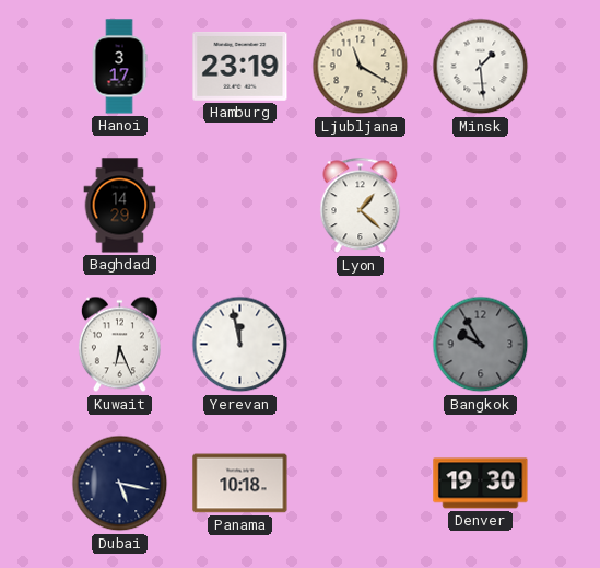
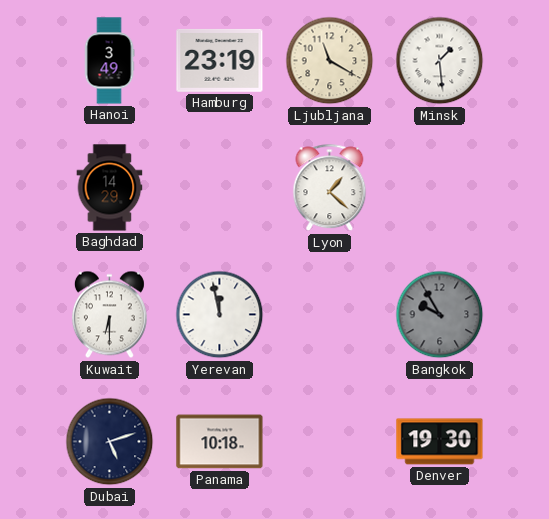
Hanoi: 3:17 -> 3:49 (109, 61)
Kuwait: 6:26 -> 6:30 (109, 315)
Dubai: 5:17 -> 5:12 (110, 442)
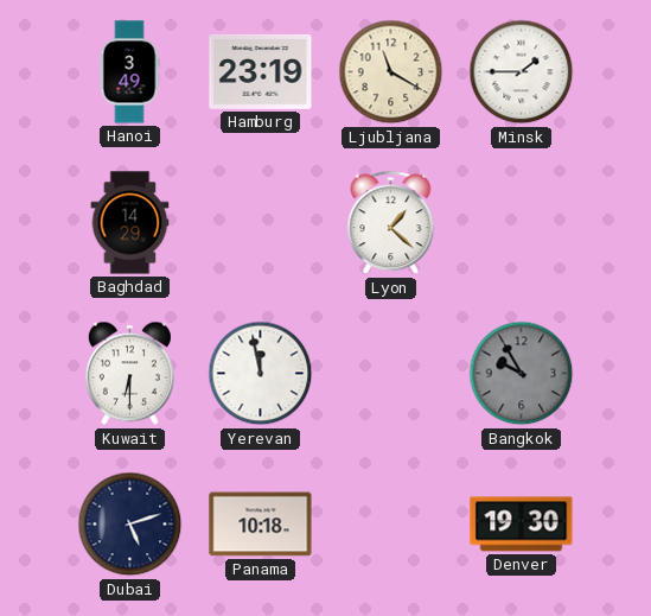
Minsk: 1:29 -> 1:45 (522, 72)
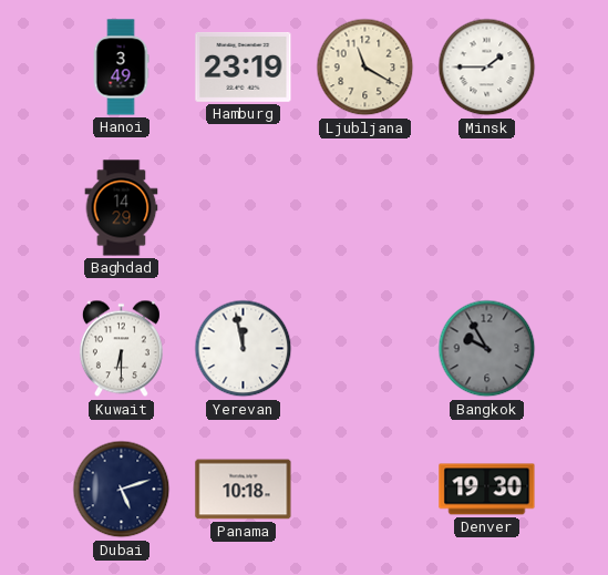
Lyon: 1:22 -> none (391, 223)
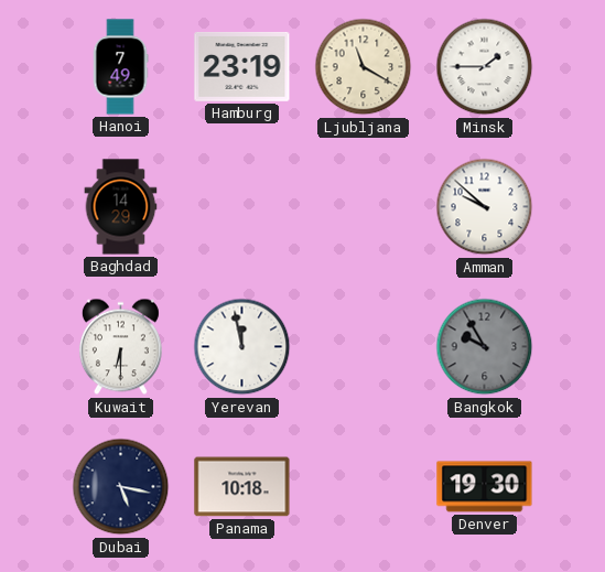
Hanoi: 3:49 -> 7:49 (120, 67)
Amman: none -> 9:52 (485, 207)
Dubai: 5:12 -> 5:17 (121, 487)
